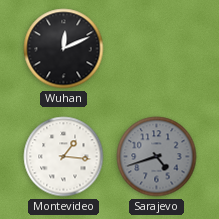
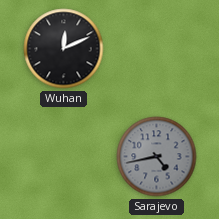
Montevideo: 1:16 -> none (64, 157)
Sarajevo: 4:42 -> 4:43 (157, 157)
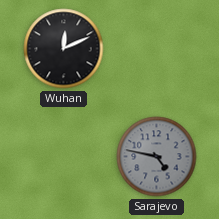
Sarajevo: 4:43 -> 4:47 (157, 157)
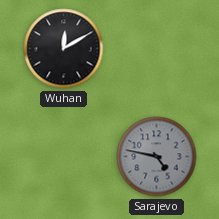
Wuhan: 12:11 -> 12:10 (64, 49)
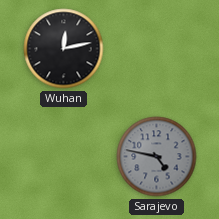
Wuhan: 12:10 -> 12:13 (64, 49)
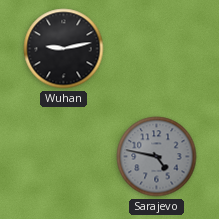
Wuhan: 12:13 -> 9:13 (64, 49)
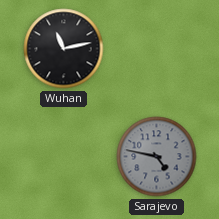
Wuhan: 9:13 -> 11:13 (64, 49)
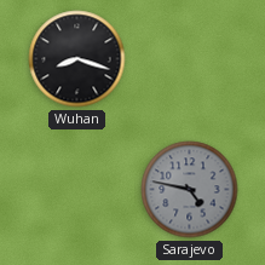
Wuhan: 11:13 -> 8:18 (77, 59)
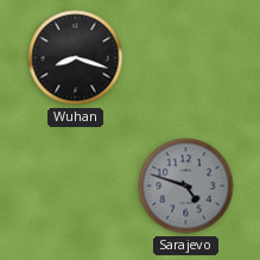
Sarajevo: 4:47 -> 4:48 (186, 186)
